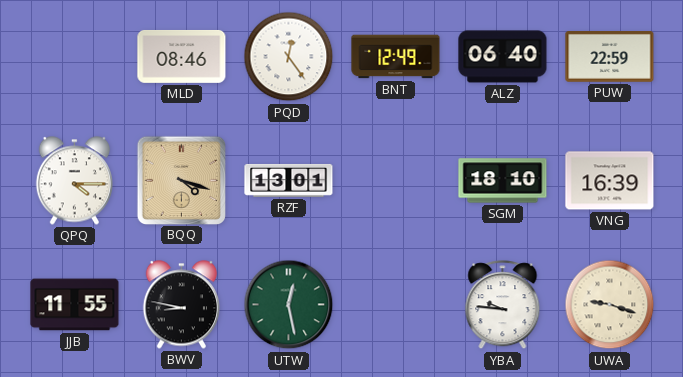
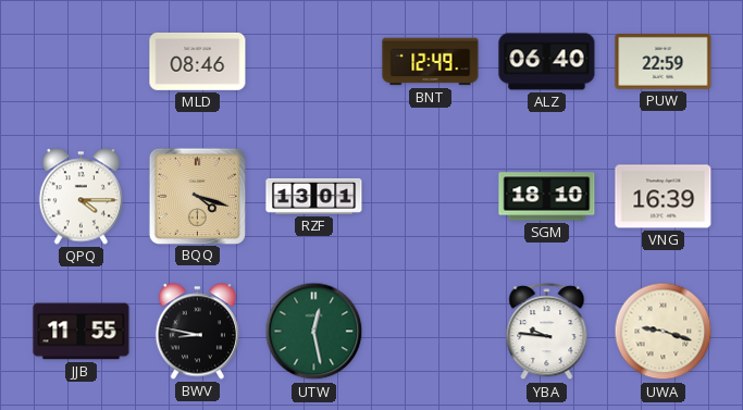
PQD: 12:24 -> none (289, 57)
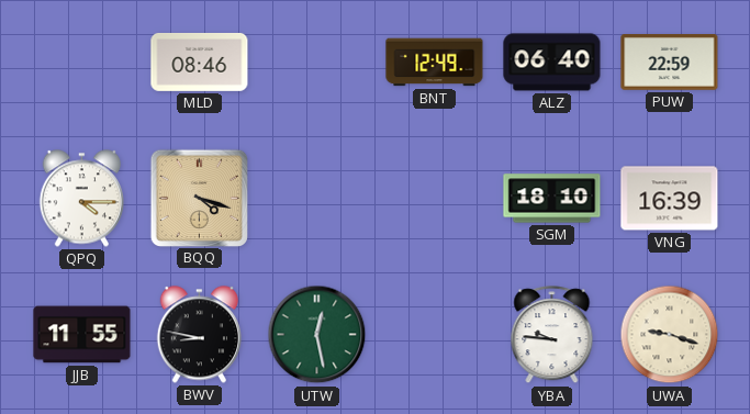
RZF: 13:01 -> none (314, 196)
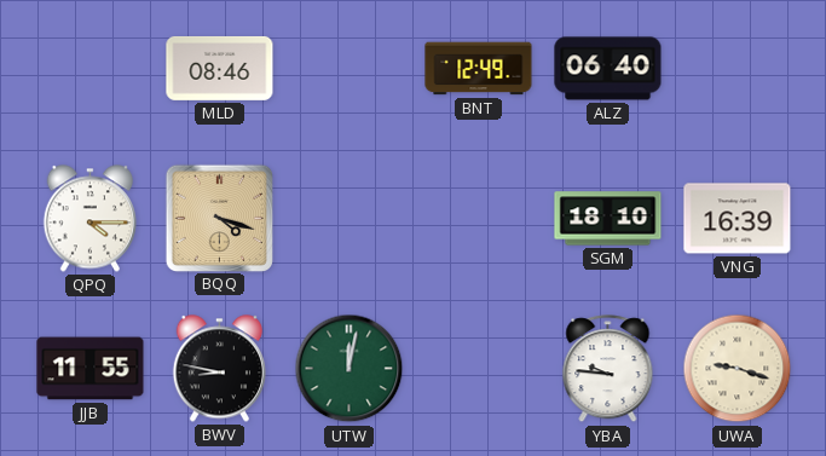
PUW: 22:59 -> none (670, 63)
UTW: 12:28 -> 12:02 (350, 369)
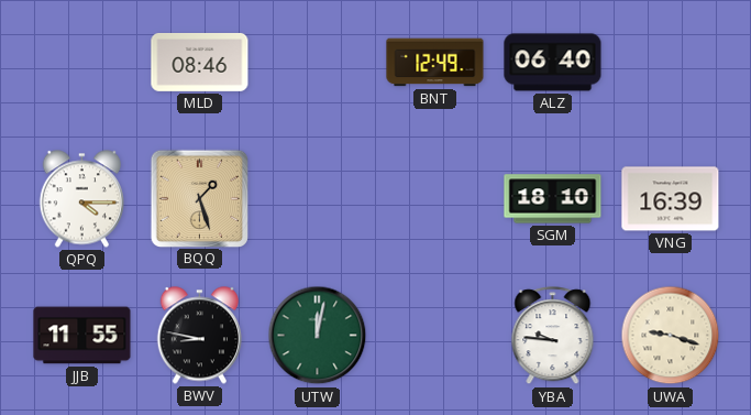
BQQ: 4:18 -> 1:27 (199, 198)
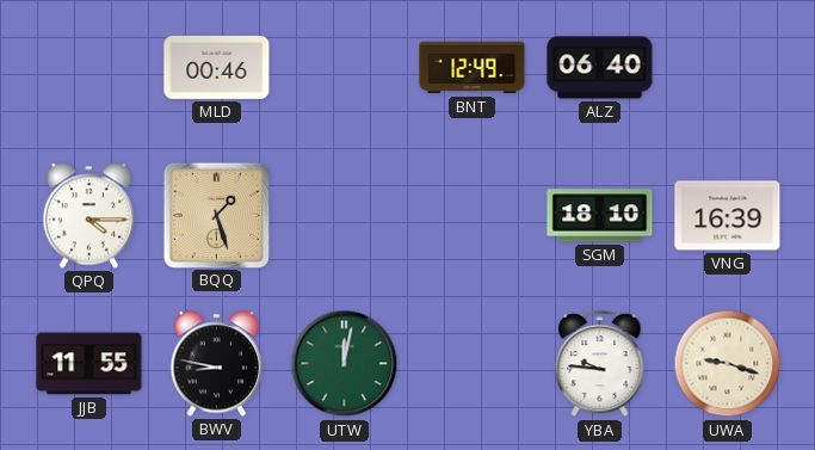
MLD: 08:46 -> 00:46 (217, 67)
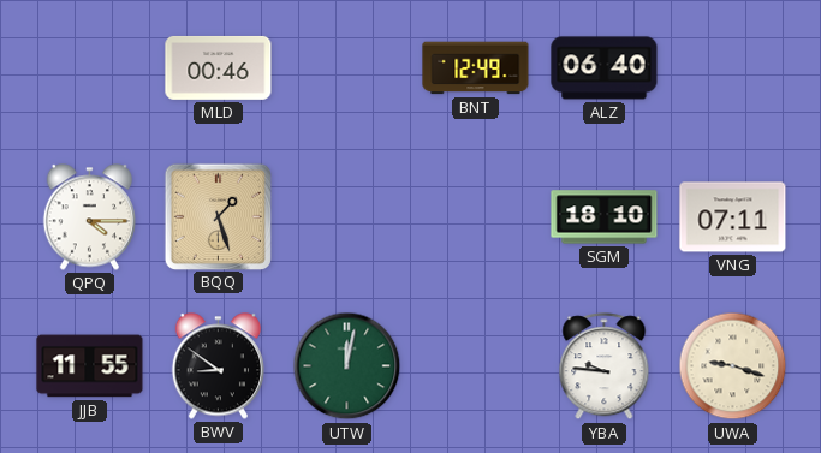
VNG: 16:39 -> 07:11 (733, 217)
BWV: 8:47 -> 8:51 (218, 366)
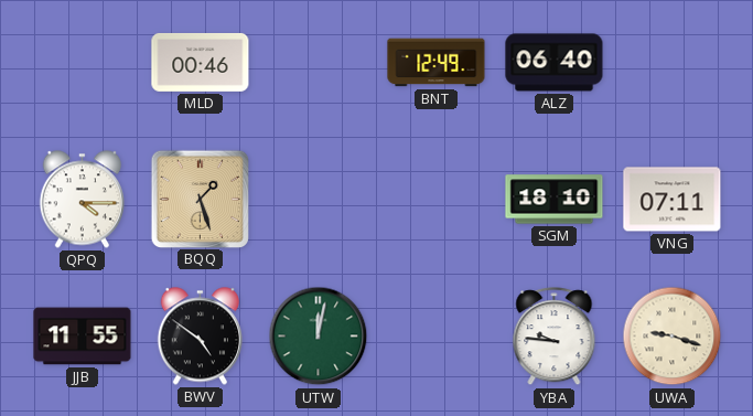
BWV: 8:51 -> 4:51 (200, 337)
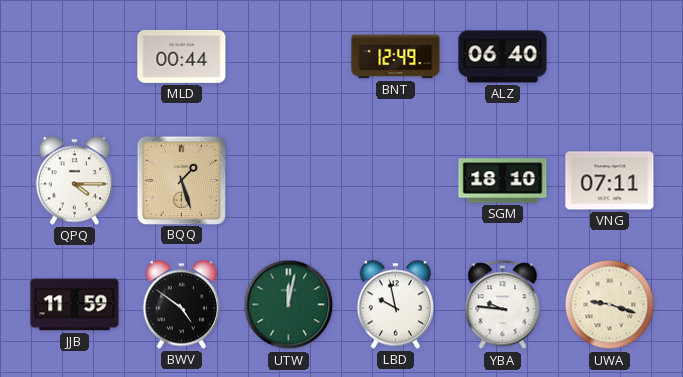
MLD: 00:46 -> 00:44 (182, 56)
JJB: 11:55 -> 11:59 (75, 305)
LBD: none -> 9:58 (395, 305)
